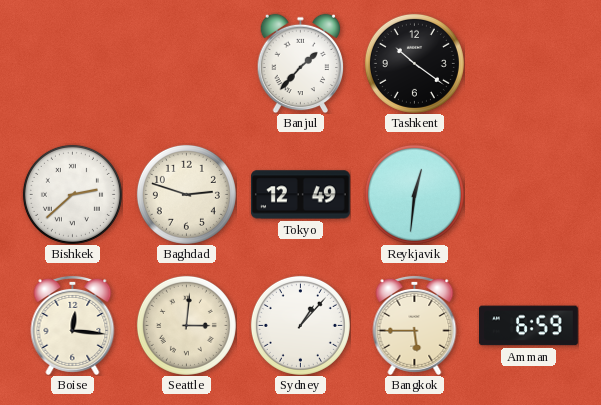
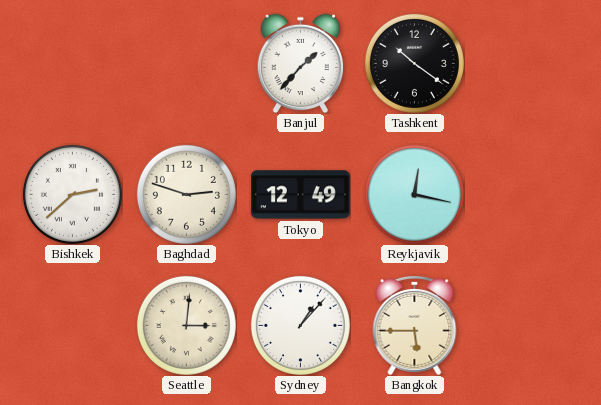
Reykjavik: 12:31 -> 12:17 (414, 194)
Boise: 12:16 -> none (73, 325)
Amman: 6:59 -> none (529, 326)
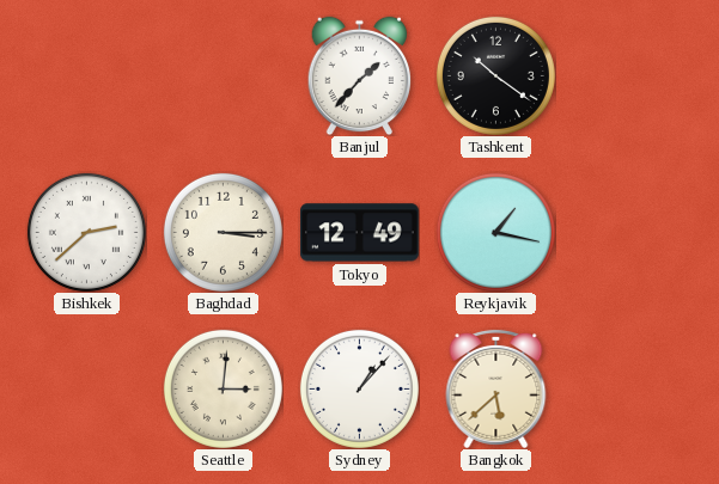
Baghdad: 2:48 -> 3:15 (223, 232)
Reykjavik: 12:17 -> 1:17 (495, 232)
Bangkok: 5:45 -> 5:38 (496, 388)
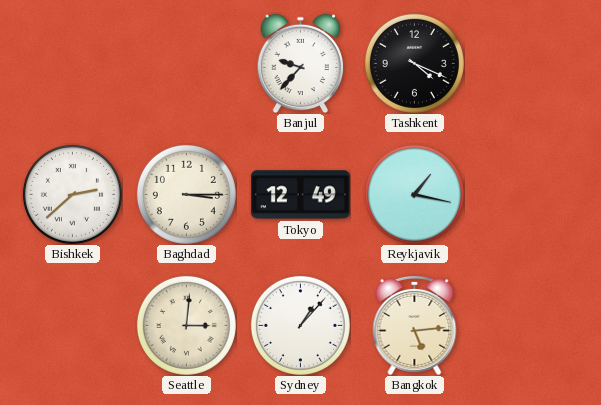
Banjul: 1:37 -> 9:37 (301, 63)
Tashkent: 10:21 -> 4:19 (414, 63)
Bangkok: 5:38 -> 5:14 (415, 325)
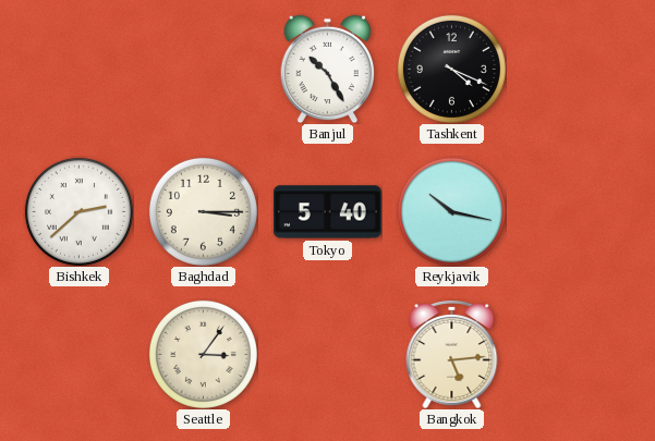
Banjul: 9:37 -> 10:25 (328, 69)
Tokyo: 12:49 -> 5:40 (327, 212)
Reykjavik: 1:17 -> 10:17 (451, 211)
Seattle: 3:01 -> 3:06 (203, 354)
Sydney: 1:07 -> none (300, 325)
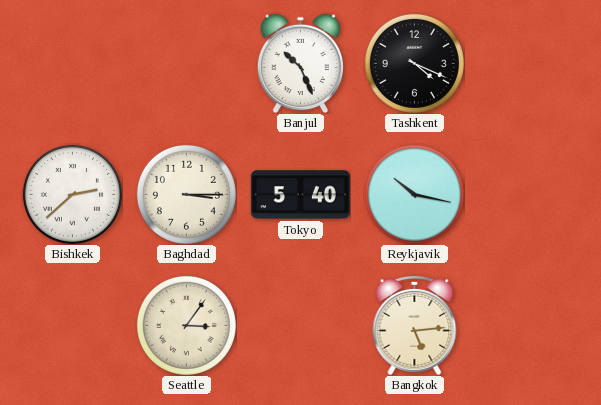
Banjul: 10:25 -> 10:26 (301, 63)
